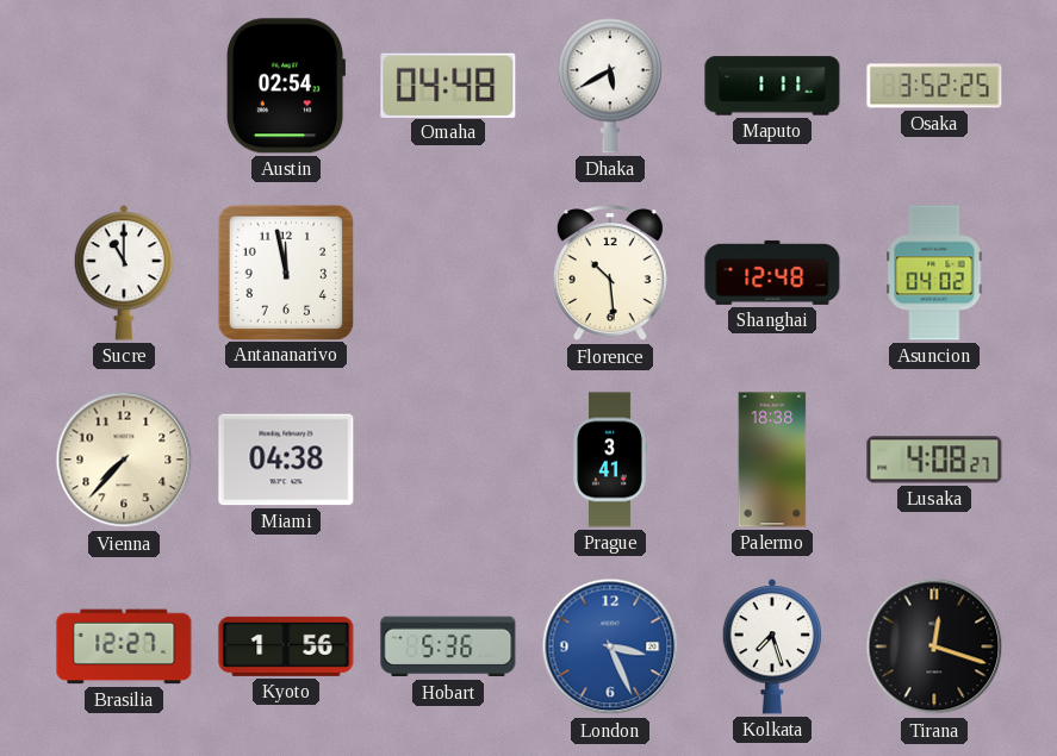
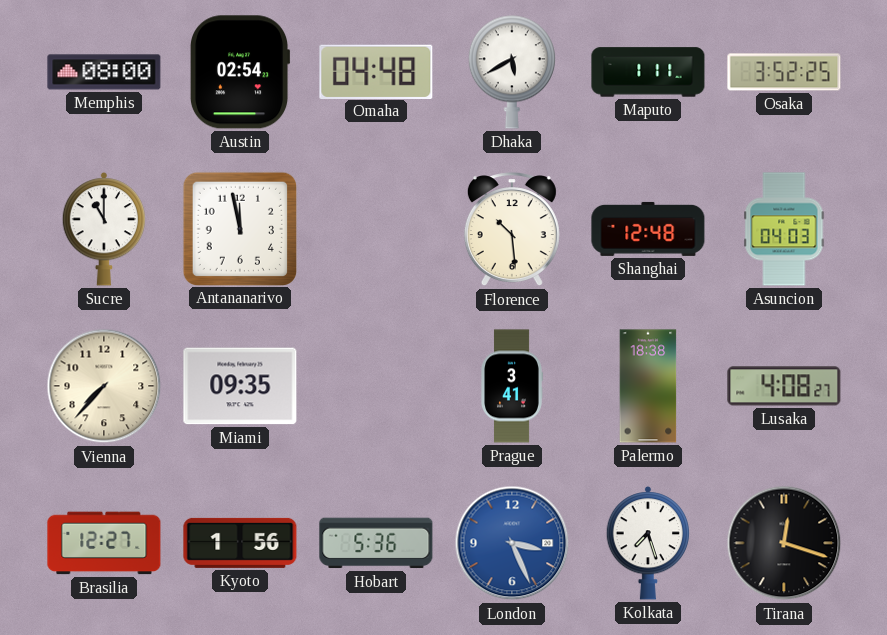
Memphis: none -> 08:00 (104, 72)
Asuncion: 04:02 -> 04:03 (784, 229)
Miami: 04:38 -> 09:35 (240, 386)
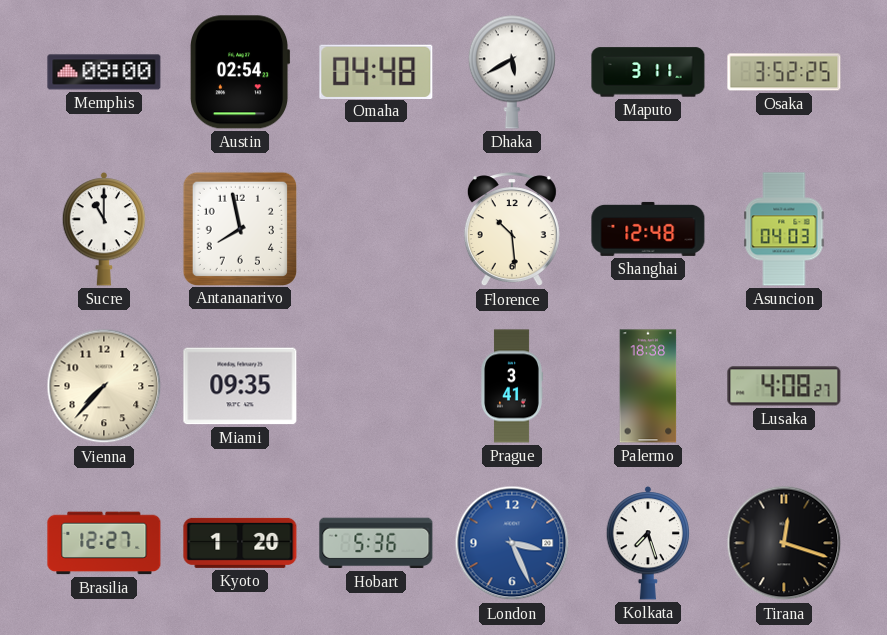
Maputo: 1:11 -> 3:11 (648, 72)
Antananarivo: 11:58 -> 7:58 (239, 228)
Kyoto: 1:56 -> 1:20 (240, 543)
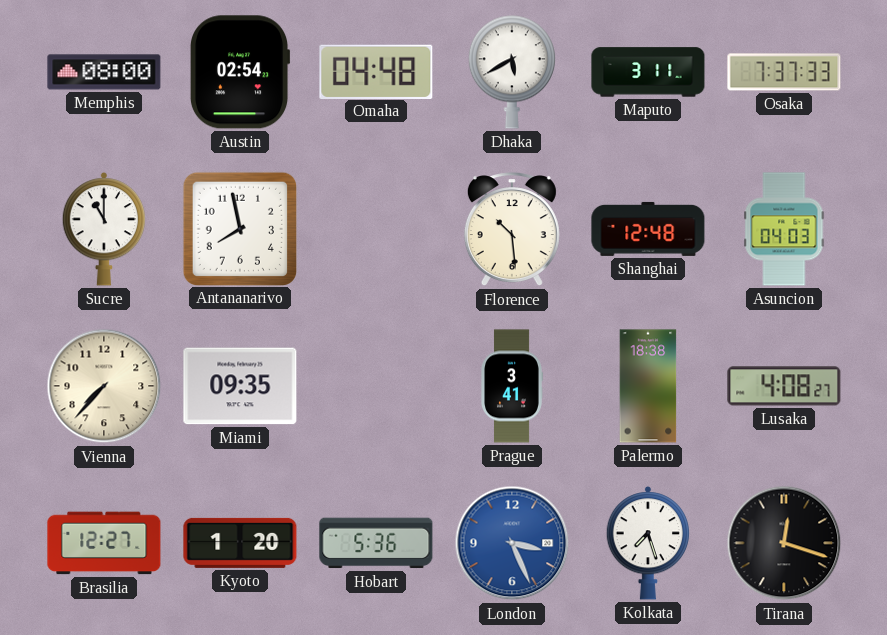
Osaka: 3:52 -> 7:37 (784, 72)
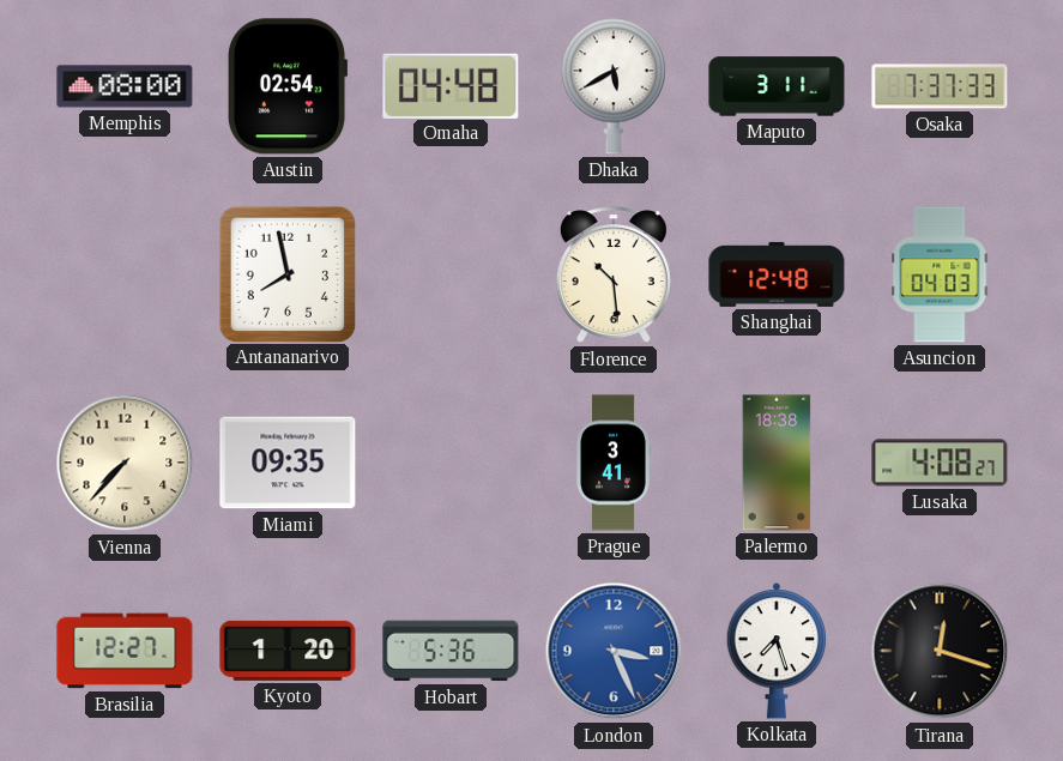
Sucre: 11:00 -> none (104, 229)
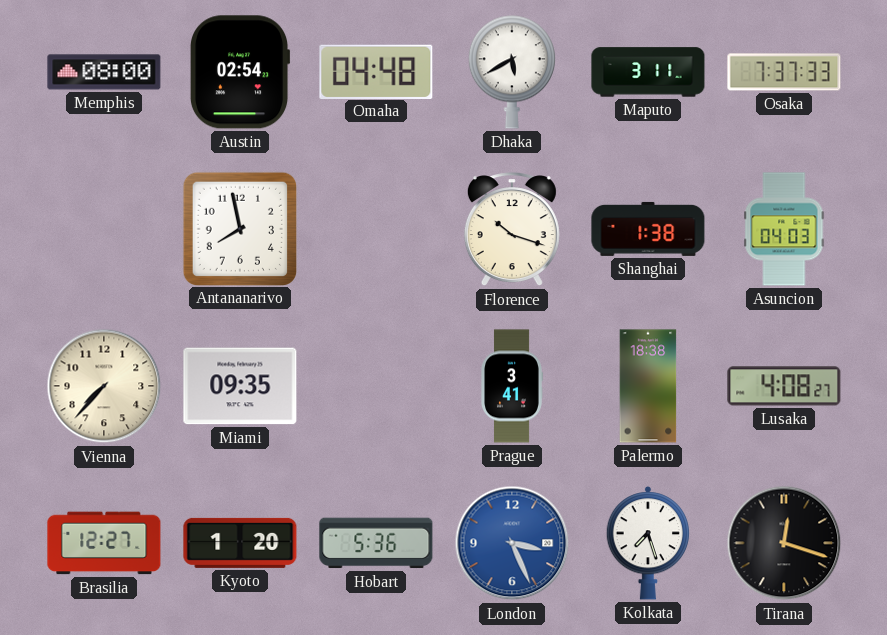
Florence: 10:29 -> 10:18 (512, 230)
Shanghai: 12:48 -> 1:38 (648, 229)
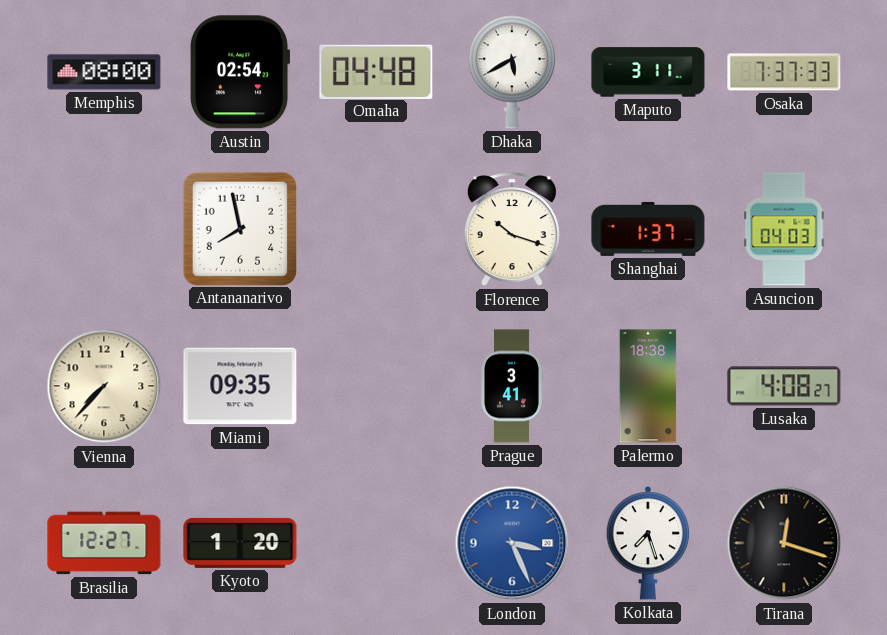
Shanghai: 1:38 -> 1:37 (648, 229)
Hobart: 5:36 -> none (376, 543)
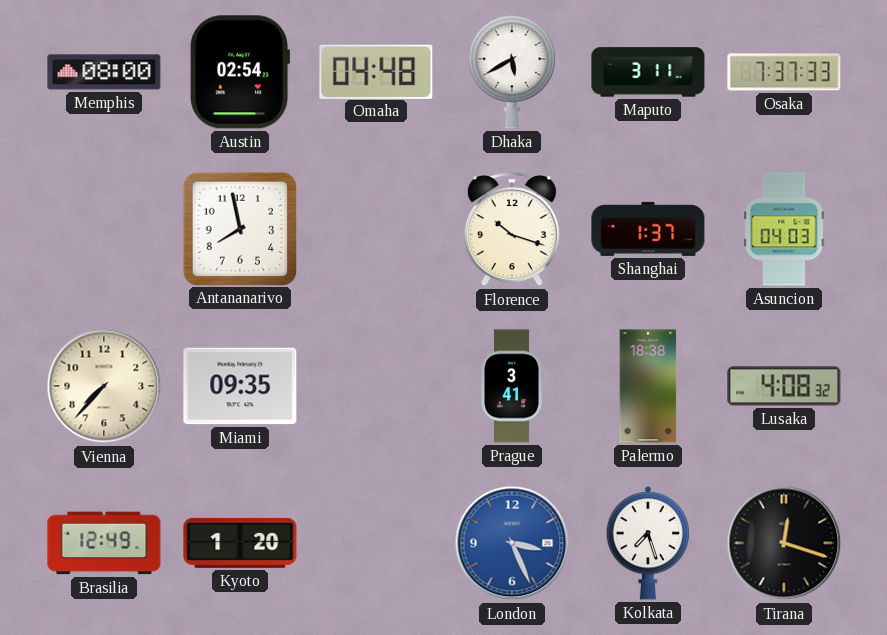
Lusaka: 4:08:27 -> 4:08:32 (784, 386)
Brasilia: 12:27 -> 12:49 (104, 543)
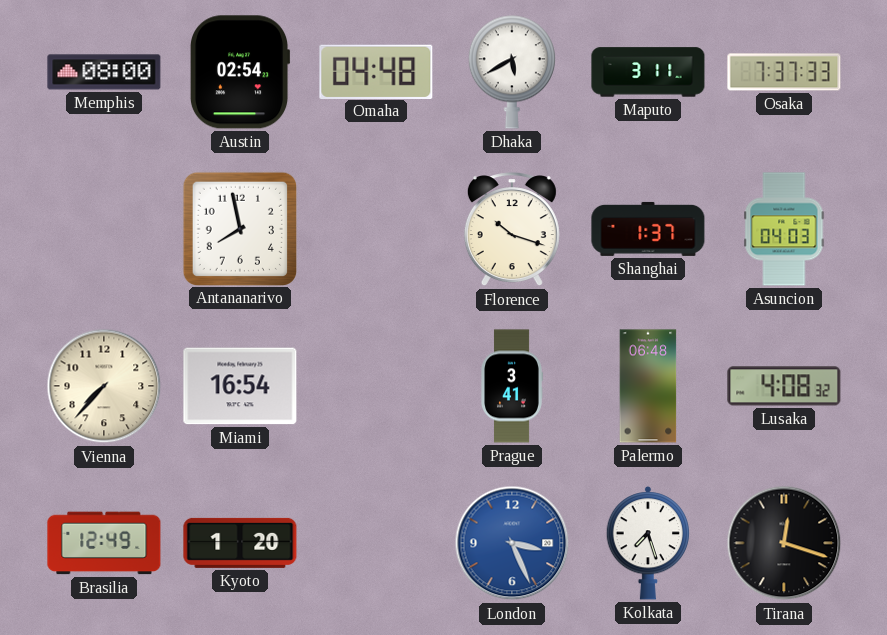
Miami: 09:35 -> 16:54 (240, 386)
Palermo: 18:38 -> 06:48 (648, 386)
